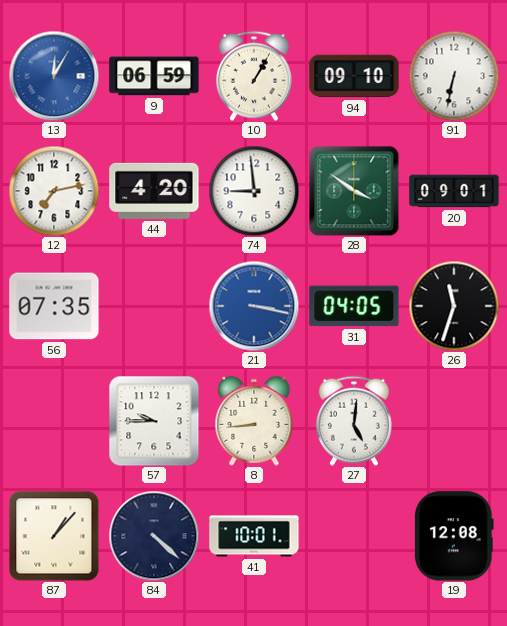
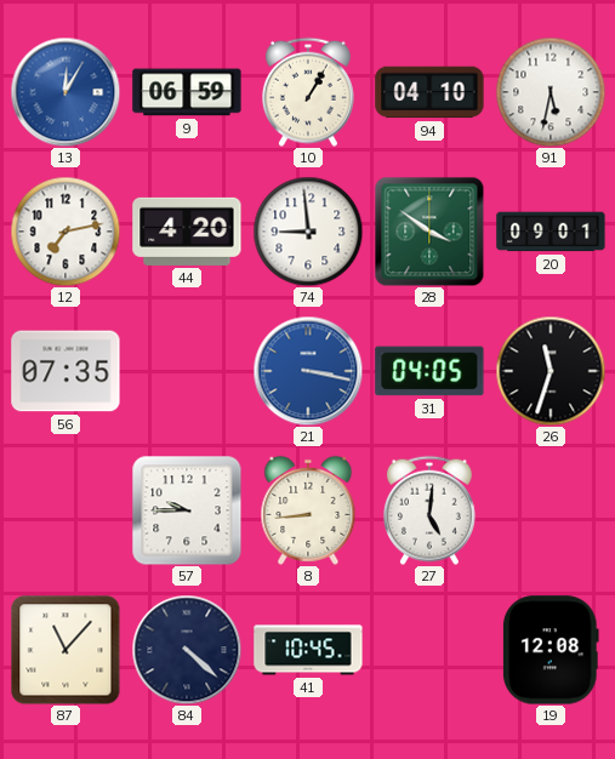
94: 09:10 -> 04:10 (429, 92)
91: 6:32 -> 5:32 (551, 92)
87: 1:07 -> 11:07 (66, 650)
41: 10:01 -> 10:45 (308, 650)
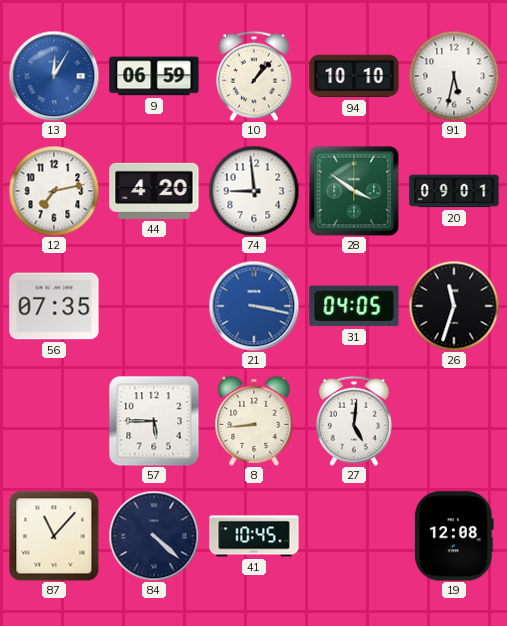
10: 1:05 -> 1:07 (254, 76)
94: 04:10 -> 10:10 (354, 76)
57: 9:45 -> 5:45 (154, 421)
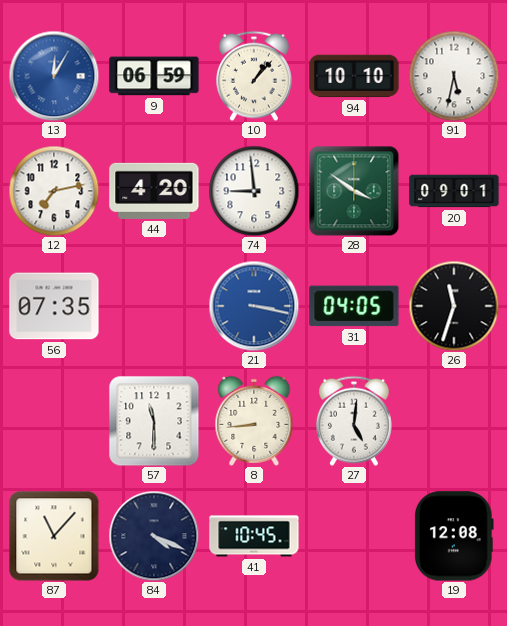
57: 5:45 -> 11:30 (154, 421)
84: 4:22 -> 4:19 (154, 536)
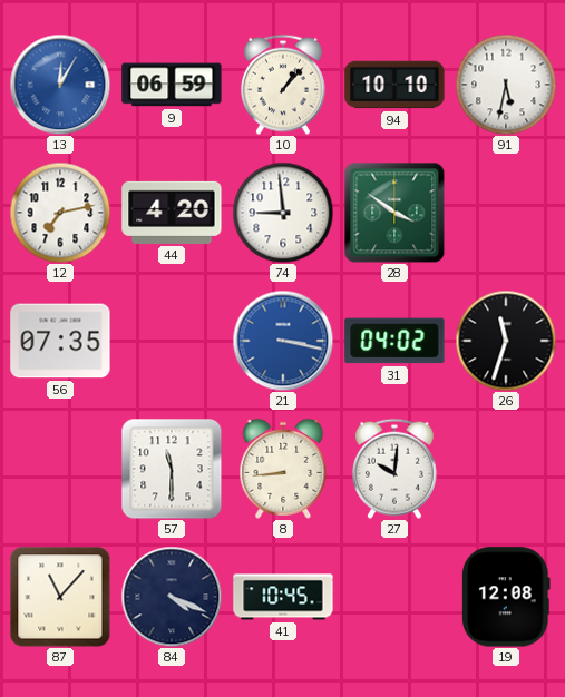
20: 09:01 -> none (454, 191)
31: 04:05 -> 04:02 (394, 341)
27: 5:01 -> 10:01 (394, 469)
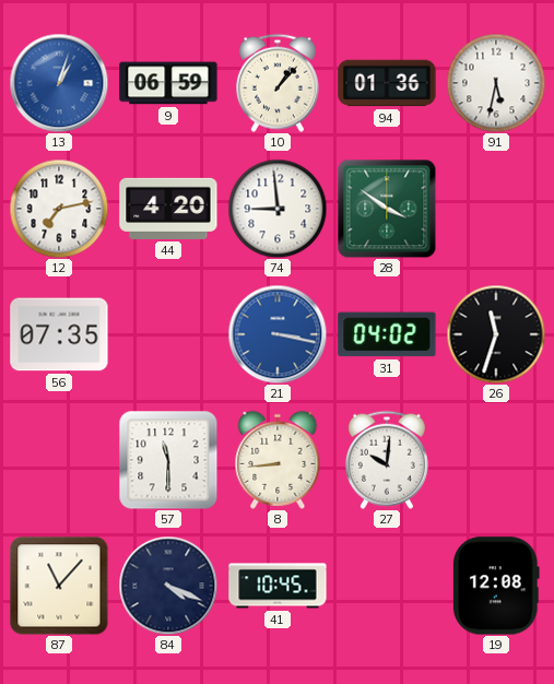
13: 12:05 -> 1:03 (59, 83)
94: 10:10 -> 01:36 (387, 83)
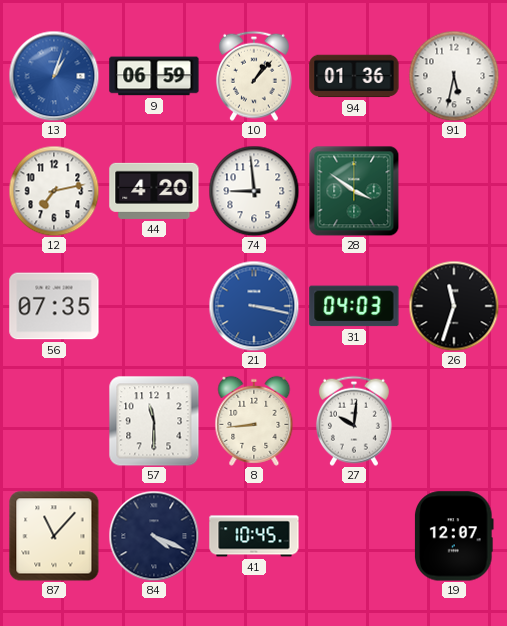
31: 04:02 -> 04:03 (354, 306)
19: 12:08 -> 12:07 (454, 536)
